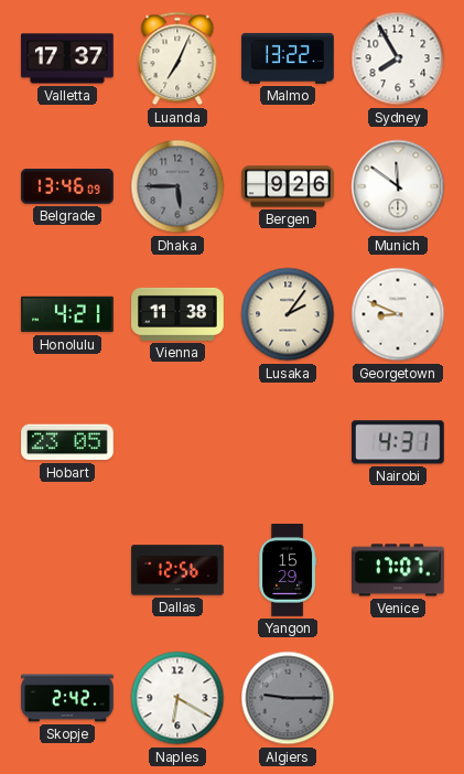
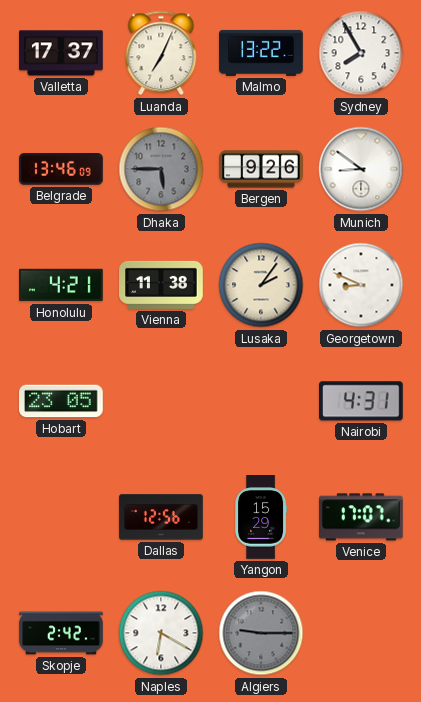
Munich: 11:51 -> 8:51 (361, 169)
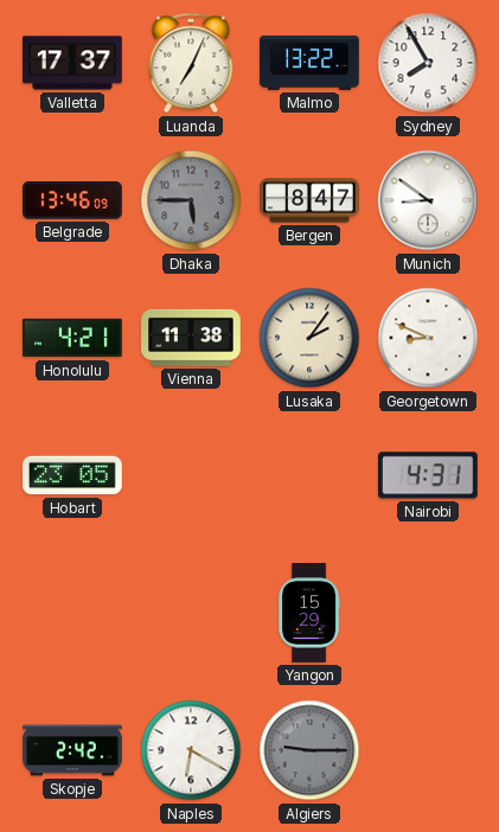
Bergen: 9:26 -> 8:47 (309, 200)
Dallas: 12:56 -> none (161, 517)
Venice: 17:07 -> none (362, 517)
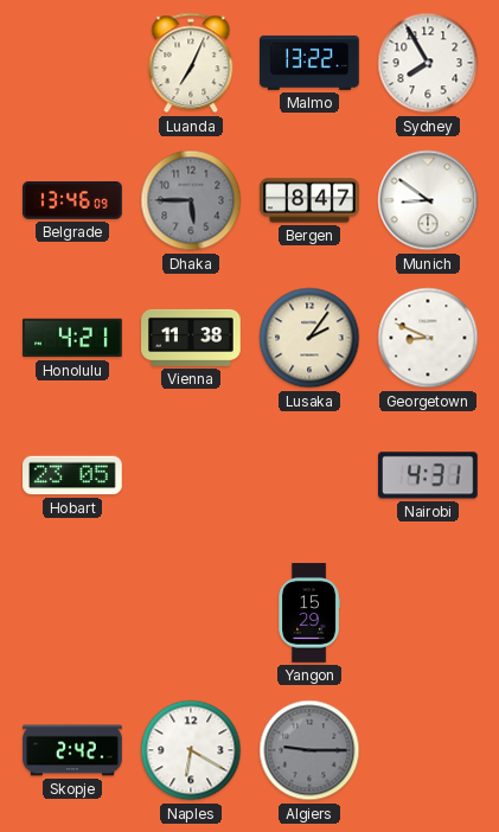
Valletta: 17:37 -> none (72, 63)
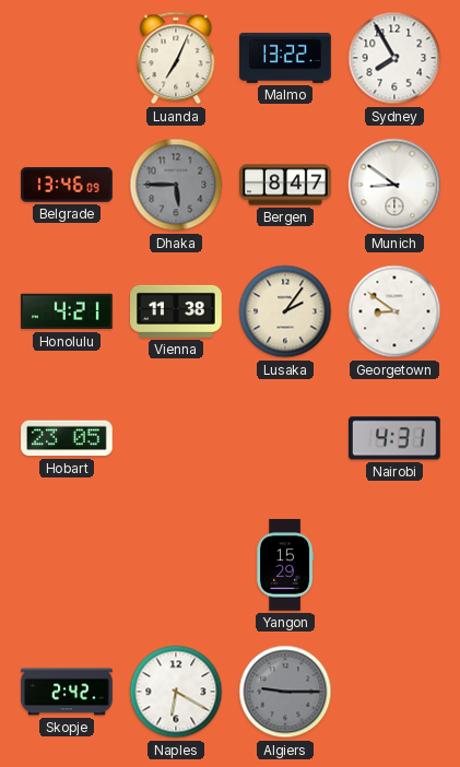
Georgetown: 8:49 -> 8:51 (394, 311)
